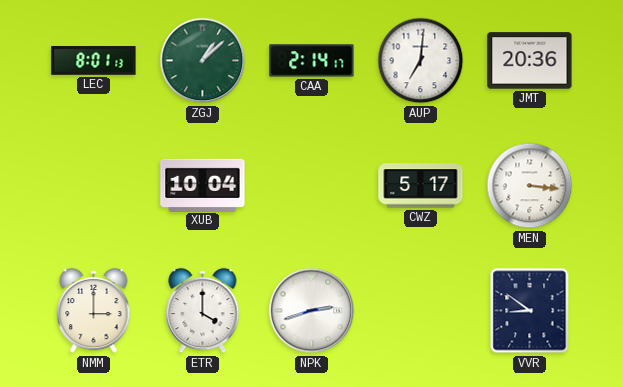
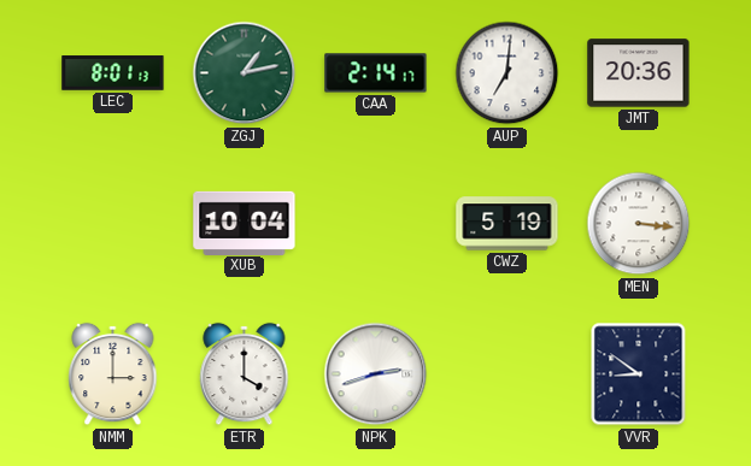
ZGJ: 1:08 -> 1:13 (245, 73)
CWZ: 5:17 -> 5:19 (507, 224)
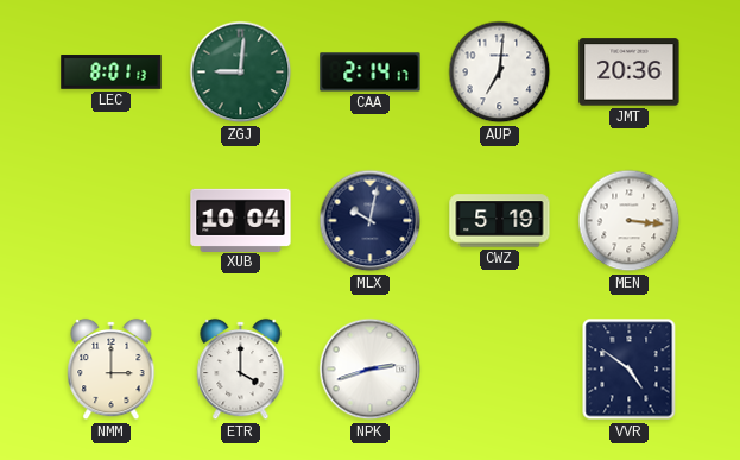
ZGJ: 1:13 -> 9:01 (241, 73)
MLX: none -> 10:02 (371, 221)
VVR: 8:51 -> 4:51 (630, 370)
